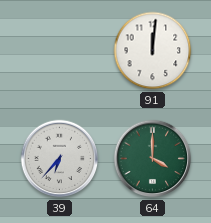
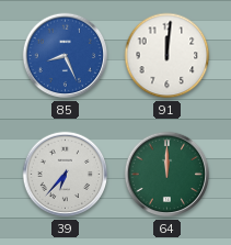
85: none -> 8:26 (66, 56)
64: 4:00 -> 12:00 (168, 175)
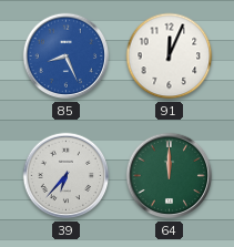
91: 12:01 -> 12:04 (170, 56)
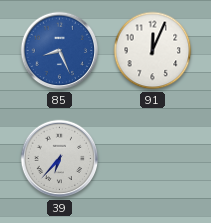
64: 12:00 -> none (170, 176)
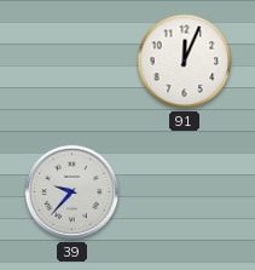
85: 8:26 -> none (60, 51)
39: 6:37 -> 9:37 (73, 193)
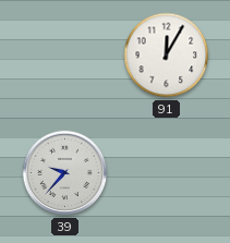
91: 12:04 -> 12:05 (167, 56)
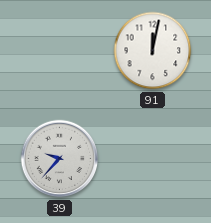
91: 12:05 -> 12:02 (153, 51)
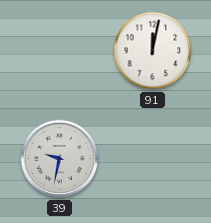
39: 9:37 -> 9:32 (60, 159)
